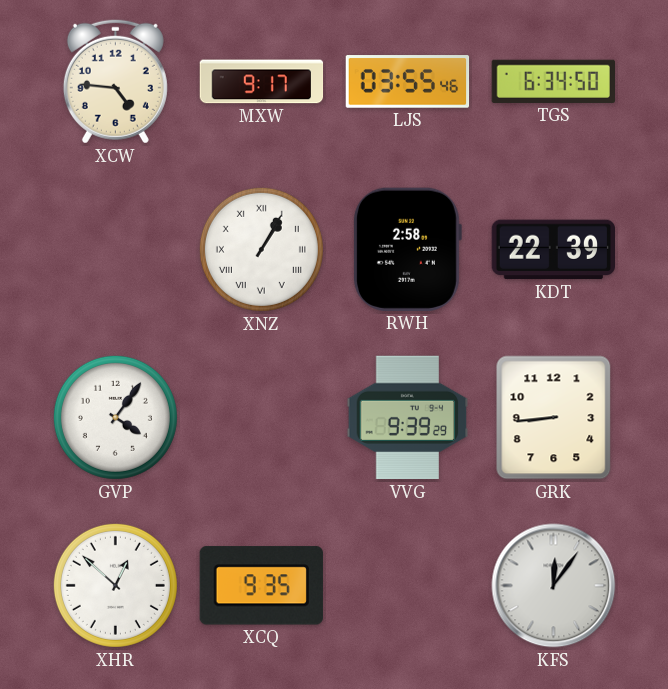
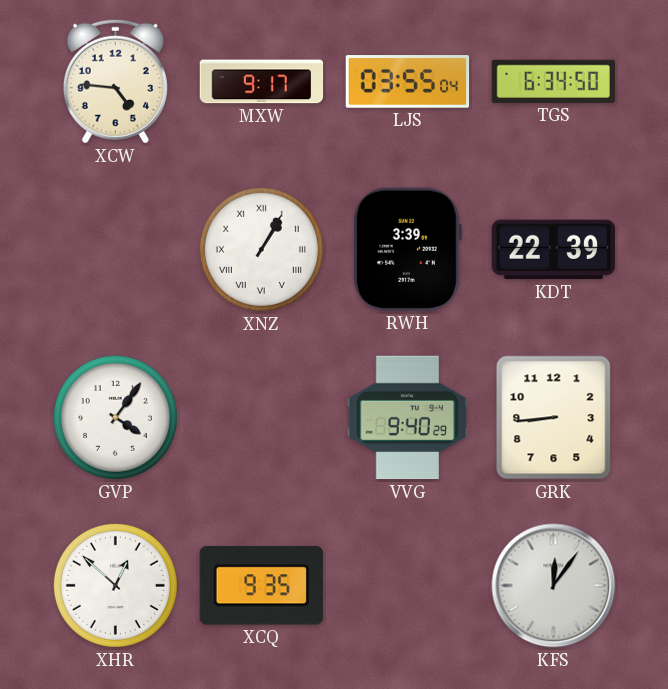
LJS: 03:55:46 -> 03:55:04 (408, 82)
RWH: 2:58 -> 3:39 (407, 249)
VVG: 9:39 -> 9:40 (408, 418)
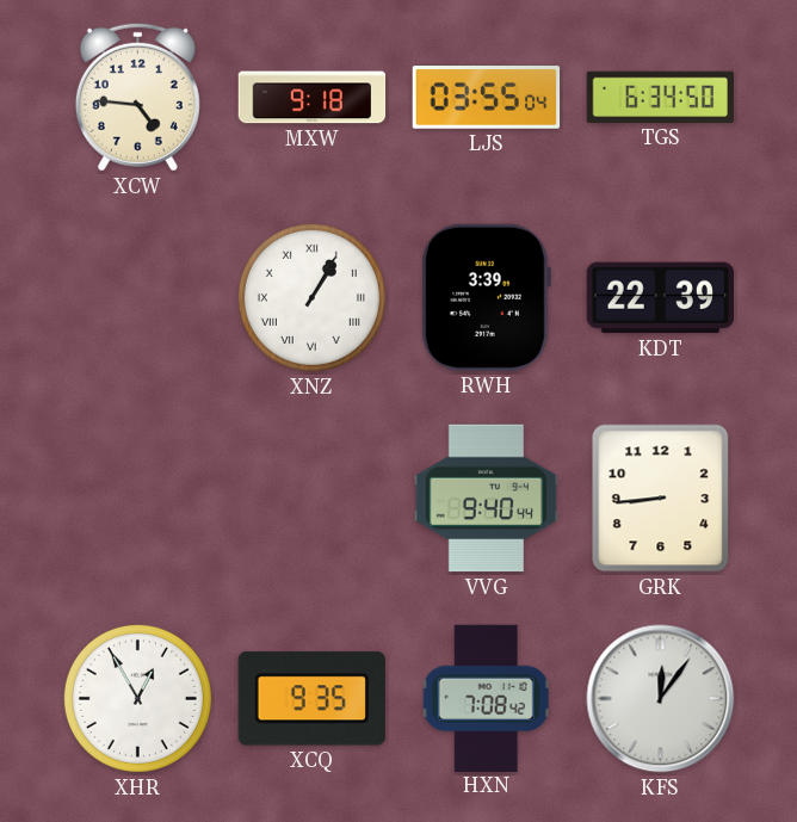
MXW: 9:17 -> 9:18 (313, 98)
GVP: 4:06 -> none (115, 417)
VVG: 9:40:29 -> 9:40:44 (487, 499)
XHR: 12:52 -> 12:55 (137, 698)
HXN: none -> 7:08 (486, 698)
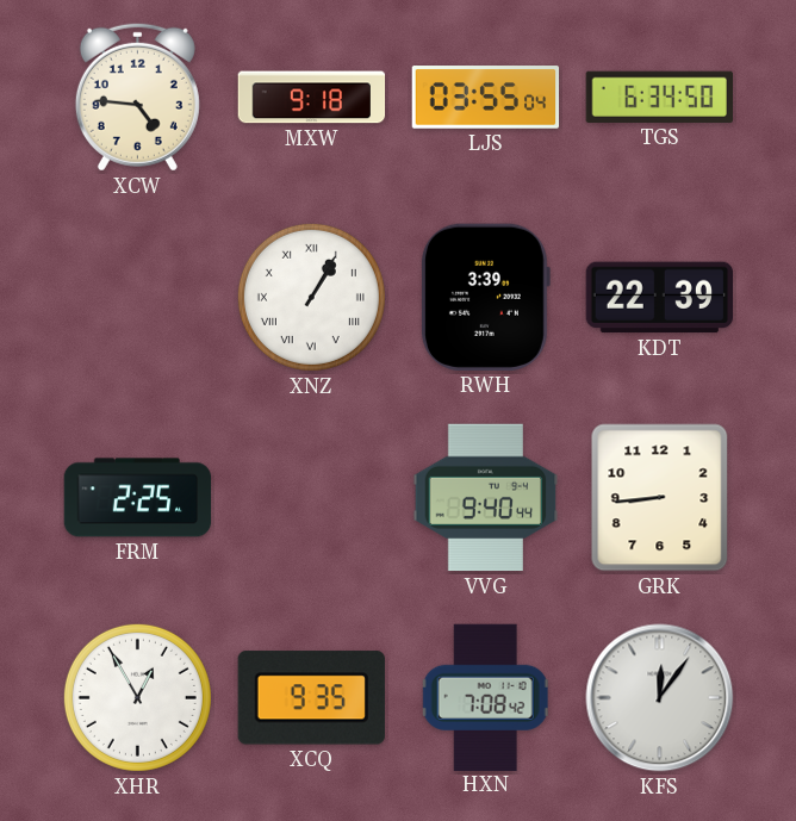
FRM: none -> 2:25 (138, 498)
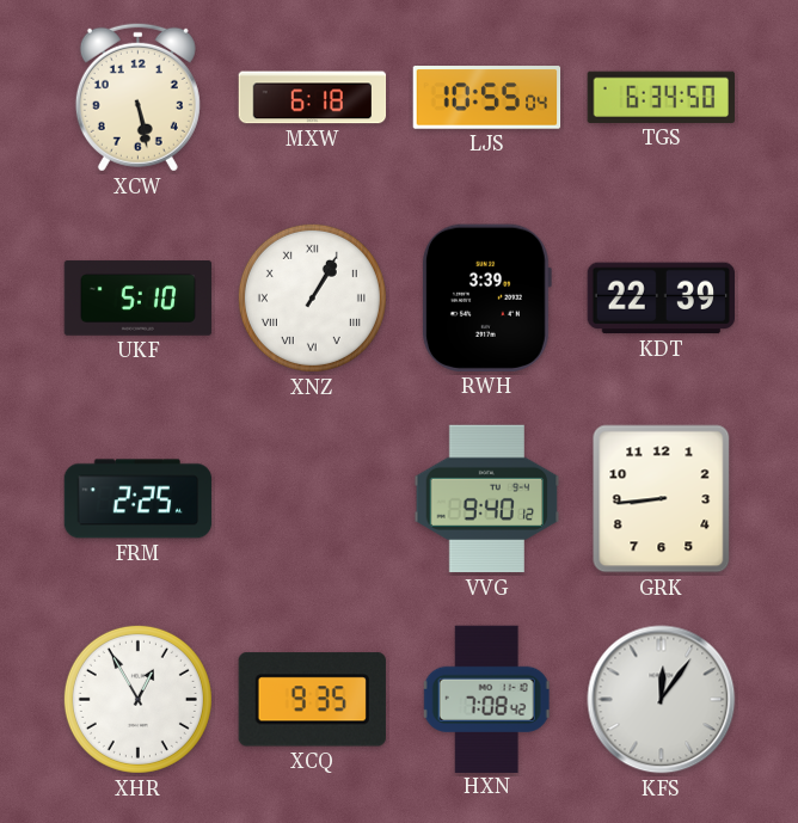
XCW: 4:46 -> 5:28 (137, 97)
MXW: 9:18 -> 6:18 (313, 98)
LJS: 03:55 -> 10:55 (487, 98)
UKF: none -> 5:10 (139, 299)
VVG: 9:40:44 -> 9:40:12 (487, 499)
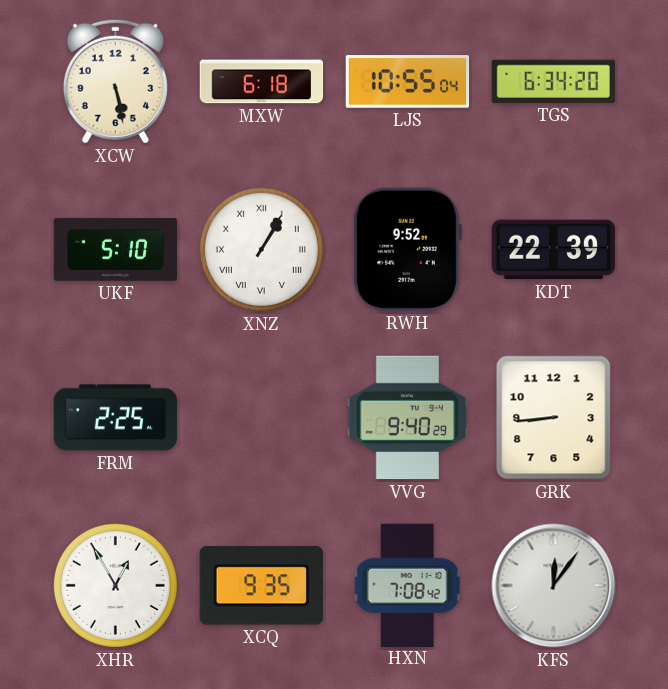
TGS: 6:34:50 -> 6:34:20 (553, 81)
RWH: 3:39 -> 9:52 (407, 249)
VVG: 9:40:12 -> 9:40:29 (408, 418)
